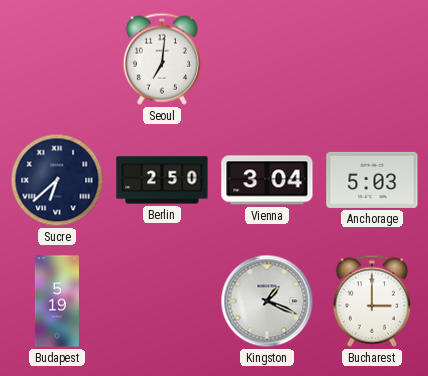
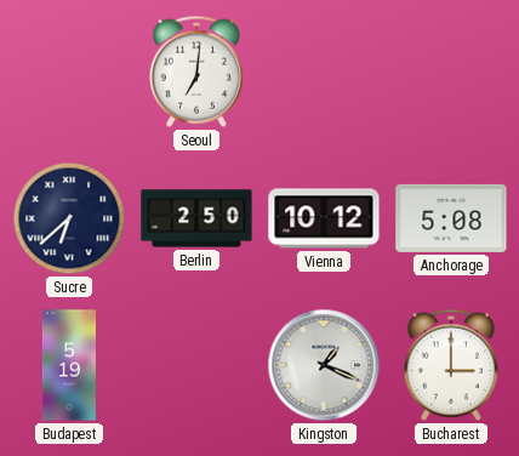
Vienna: 3:04 -> 10:12 (324, 218)
Anchorage: 5:03 -> 5:08 (451, 218)
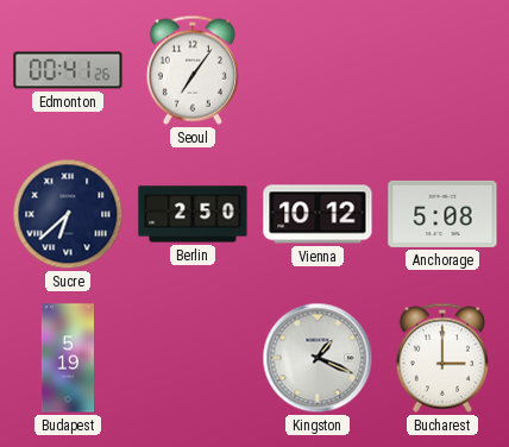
Edmonton: none -> 00:41 (68, 70)
Seoul: 7:01 -> 7:06 (193, 70)
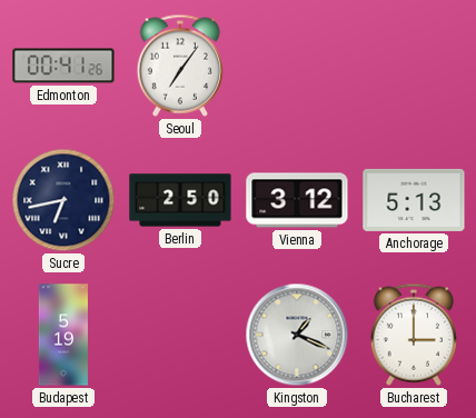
Sucre: 6:38 -> 6:43 (63, 200)
Vienna: 10:12 -> 3:12 (297, 200)
Anchorage: 5:08 -> 5:13 (414, 200)
